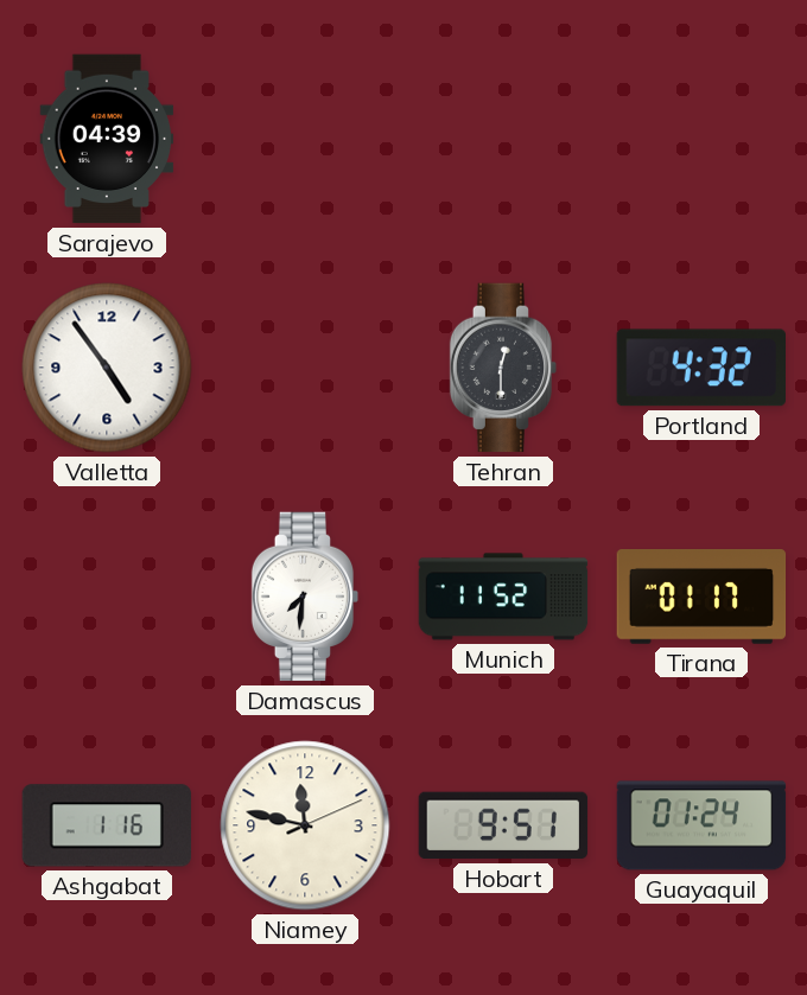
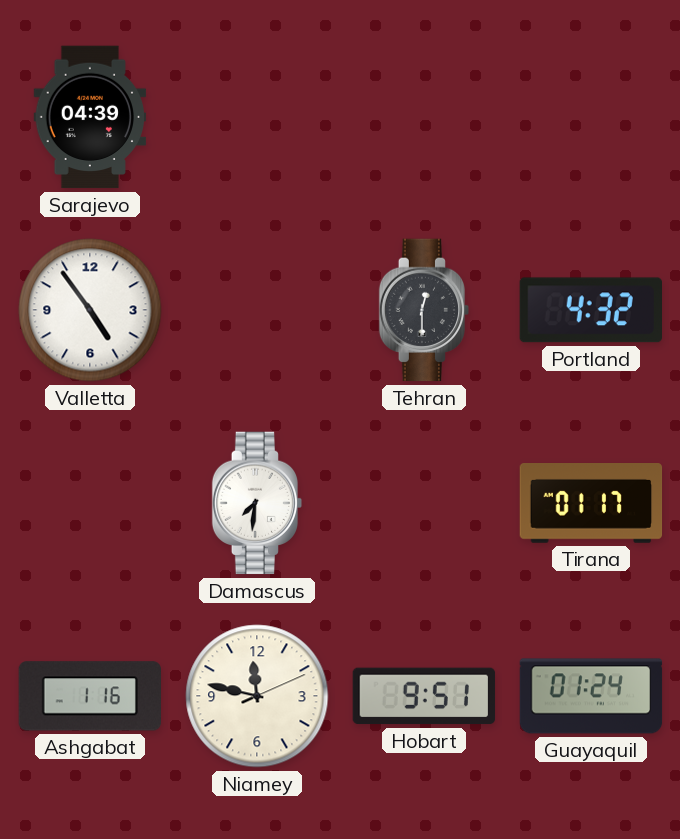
Munich: 11:52 -> none (503, 597)
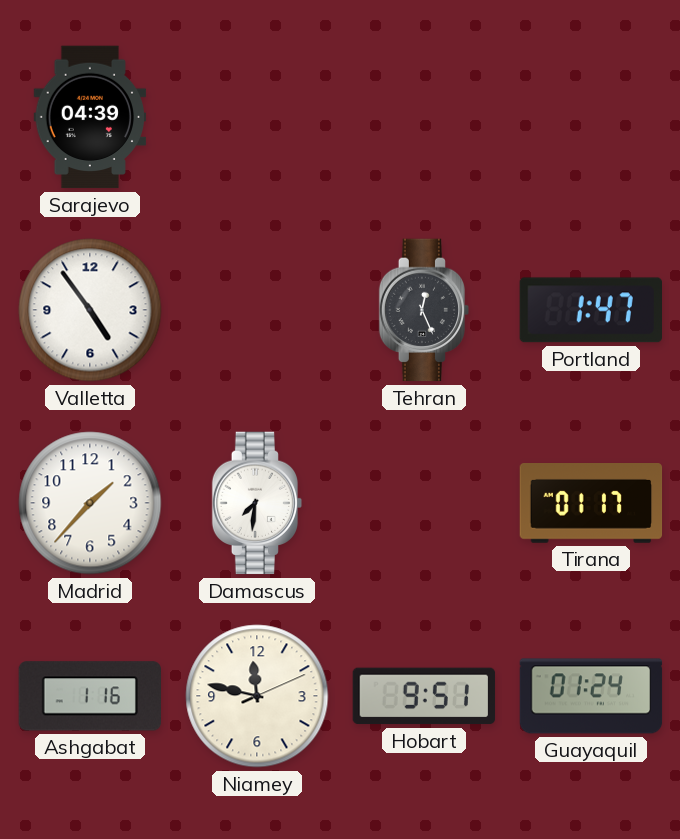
Tehran: 12:30 -> 12:26 (424, 310)
Portland: 4:32 -> 1:47 (590, 310)
Madrid: none -> 1:37 (90, 503)
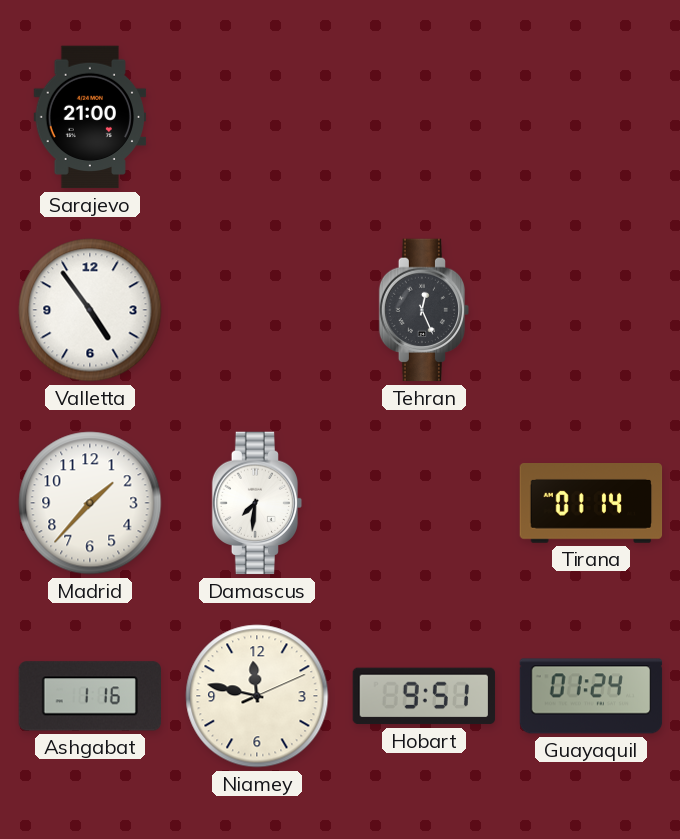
Sarajevo: 04:39 -> 21:00 (90, 117)
Portland: 1:47 -> none (590, 310)
Tirana: 01:17 -> 01:14 (591, 504)
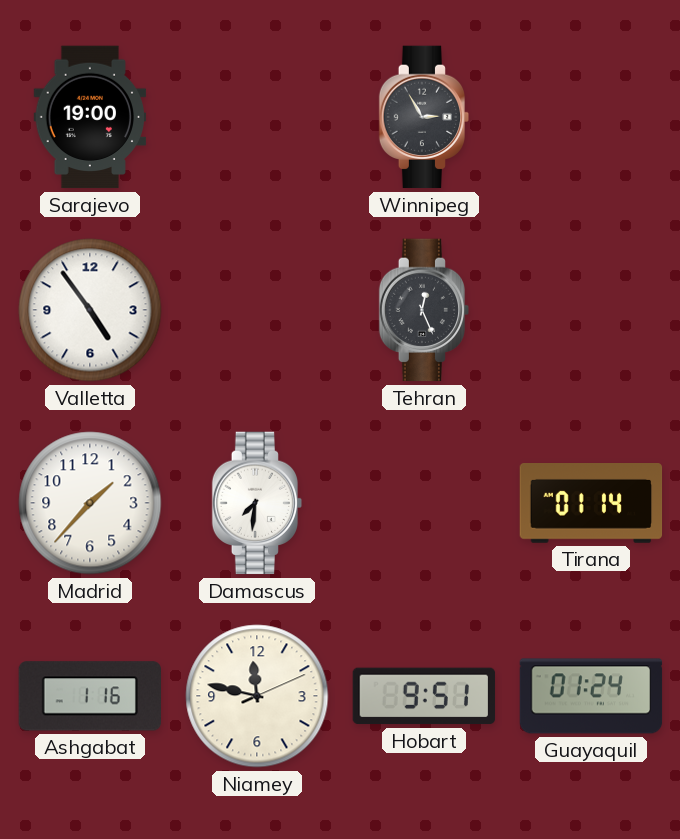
Sarajevo: 21:00 -> 19:00 (90, 117)
Winnipeg: none -> 2:55 (424, 117)
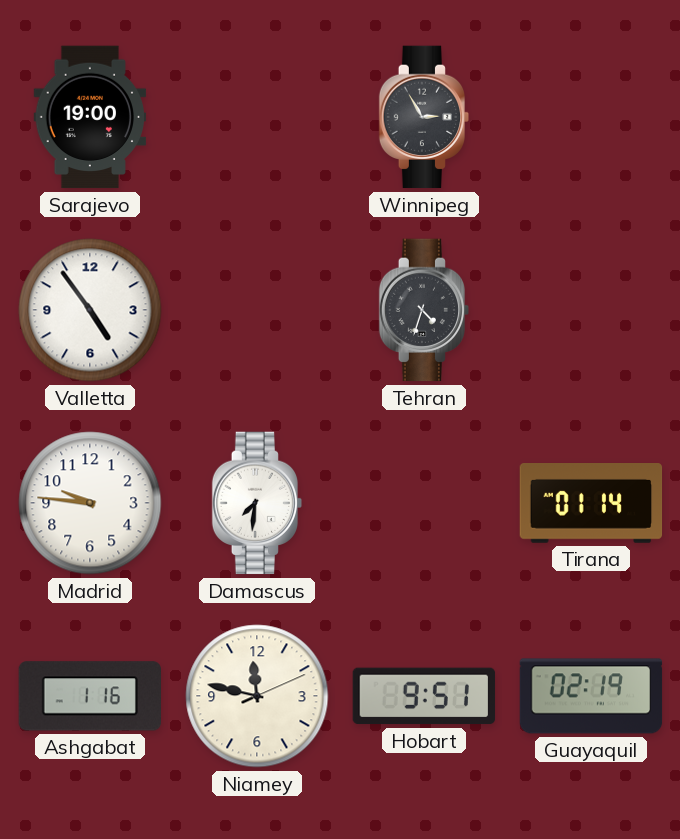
Tehran: 12:26 -> 4:33 (424, 310)
Madrid: 1:37 -> 9:46 (90, 503)
Guayaquil: 01:24 -> 02:19 (591, 696)
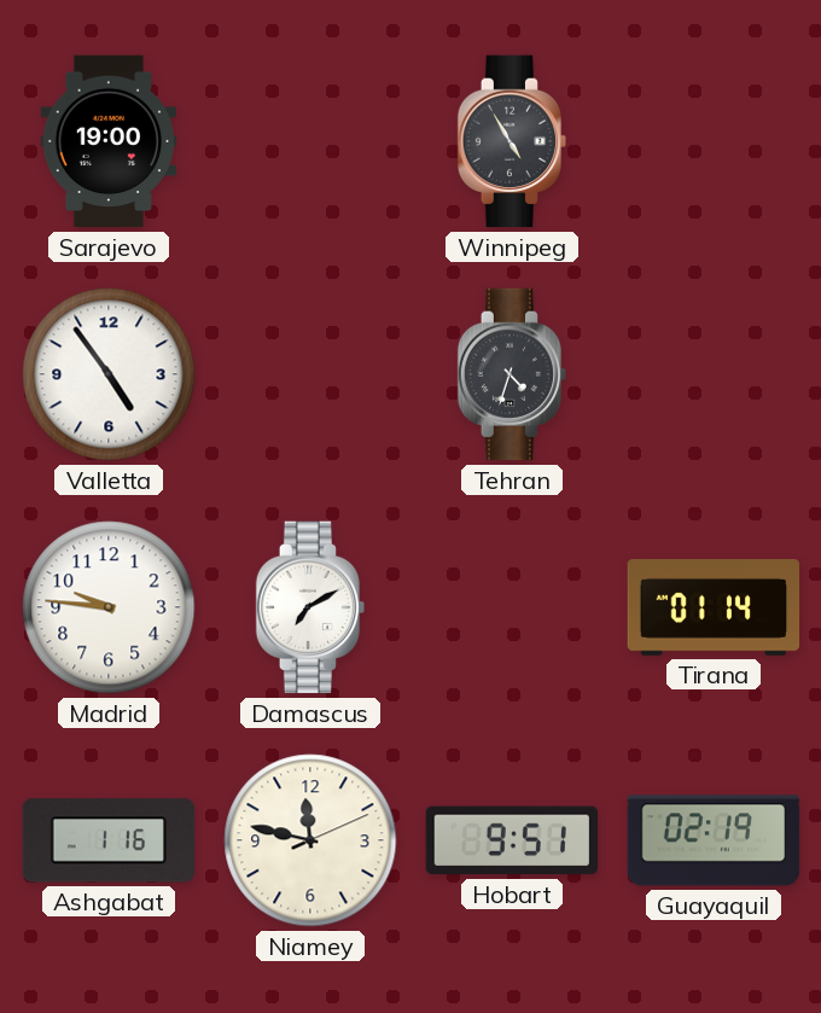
Winnipeg: 2:55 -> 4:55 (512, 141)
Damascus: 7:31 -> 7:10 (310, 607)
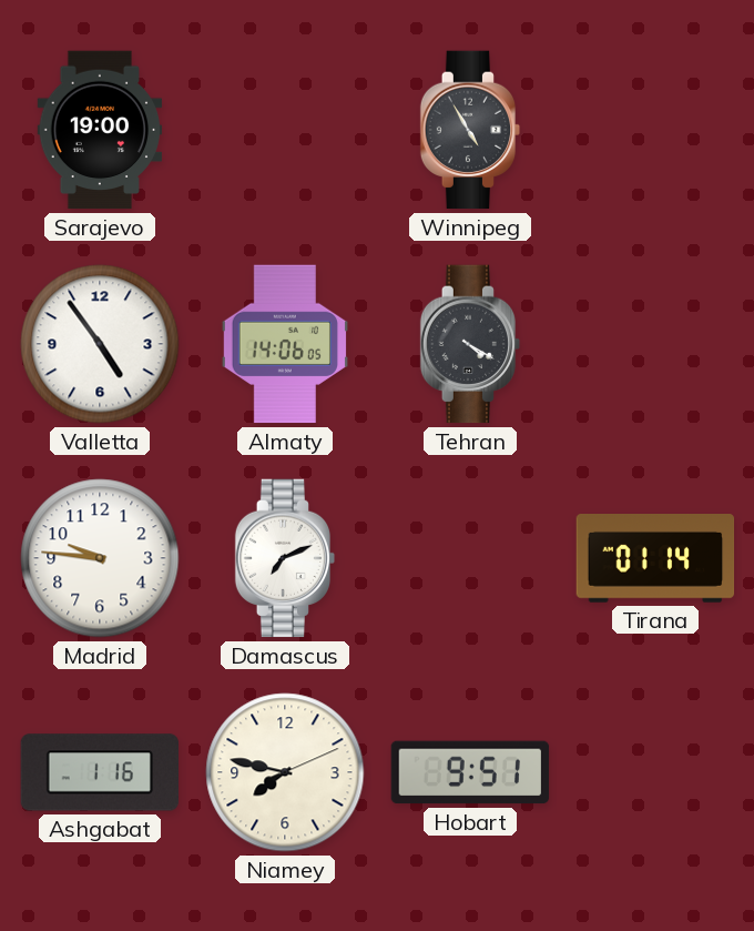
Almaty: none -> 14:06 (284, 344)
Tehran: 4:33 -> 4:20 (470, 344)
Damascus: 7:10 -> 7:11 (285, 558)
Niamey: 11:47 -> 7:47 (285, 772)
Guayaquil: 02:19 -> none (714, 840)
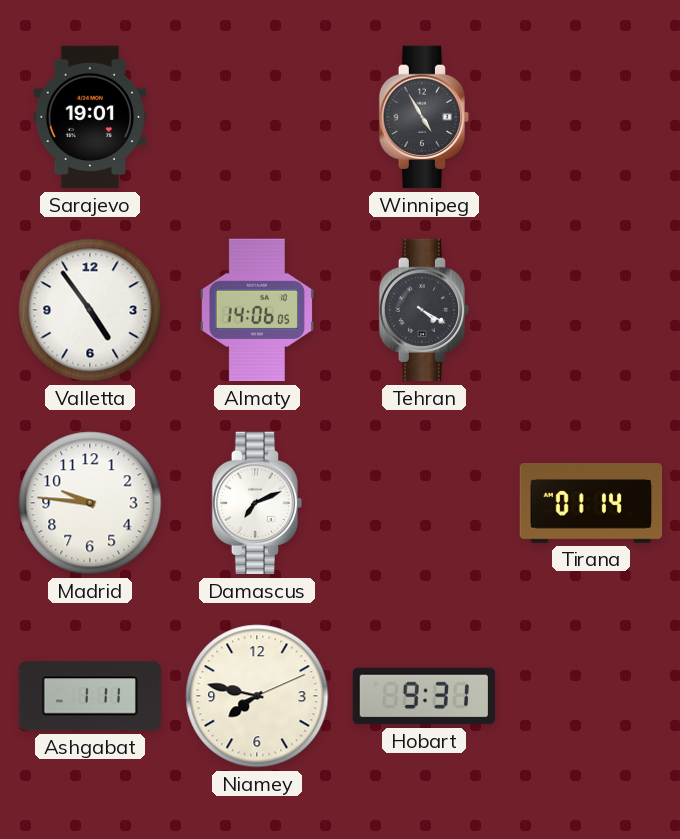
Sarajevo: 19:00 -> 19:01 (90, 117)
Ashgabat: 1:16 -> 1:11 (89, 696)
Hobart: 9:51 -> 9:31 (424, 696)
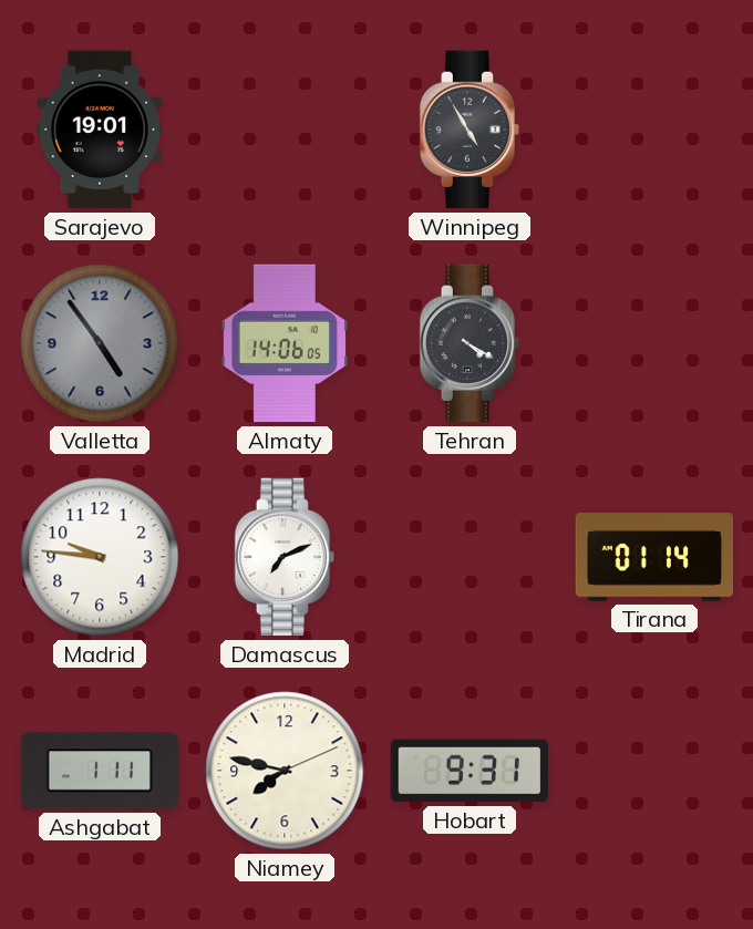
Valletta dial: white -> grey (100, 343)
